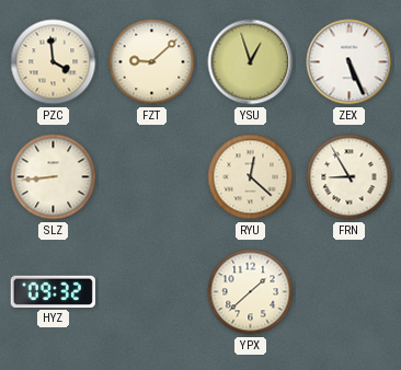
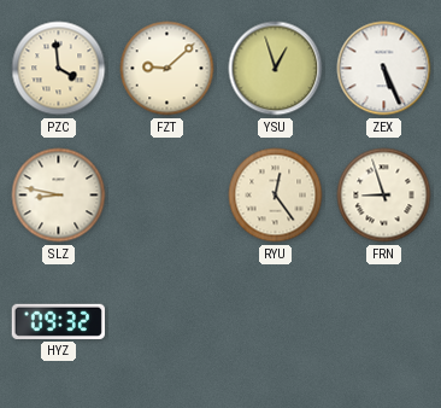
SLZ: 8:44 -> 8:47 (59, 196)
RYU: 12:22 -> 12:24 (276, 196)
FRN: 8:55 -> 8:57 (384, 196)
YPX: 1:38 -> none (251, 292)
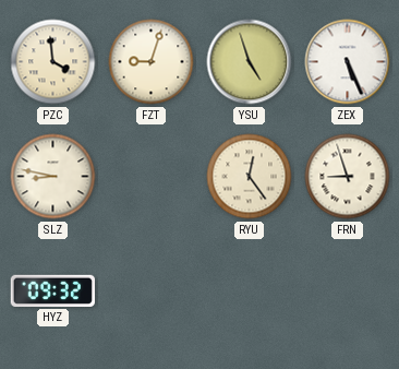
FZT: 9:08 -> 9:03 (152, 62)
YSU: 12:57 -> 4:57 (250, 62)
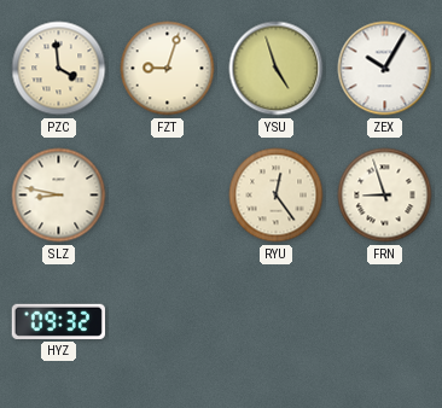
ZEX: 5:26 -> 10:05 (385, 69)
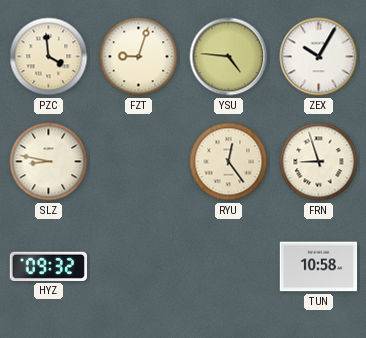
YSU: 4:57 -> 4:46 (229, 57)
TUN: none -> 10:58 (319, 267)
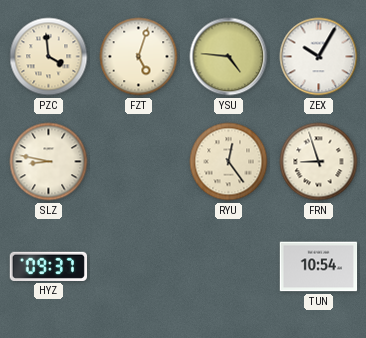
FZT: 9:03 -> 5:03 (139, 57)
HYZ: 09:32 -> 09:37 (48, 266)
TUN: 10:58 -> 10:54 (319, 267)
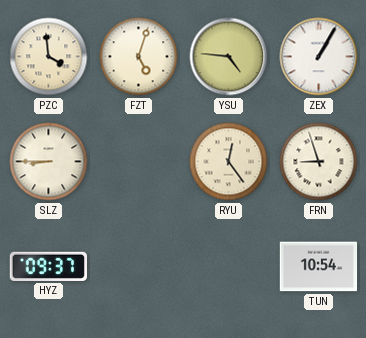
ZEX: 10:05 -> 1:05 (319, 57)
SLZ: 8:47 -> 8:45 (49, 162)
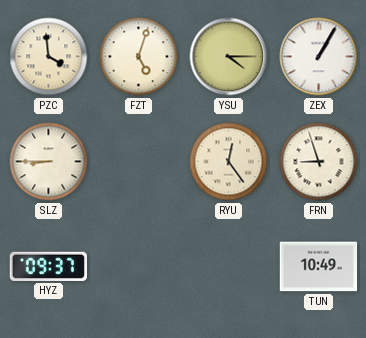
YSU: 4:46 -> 4:15 (229, 57)
TUN: 10:54 -> 10:49 (319, 267)
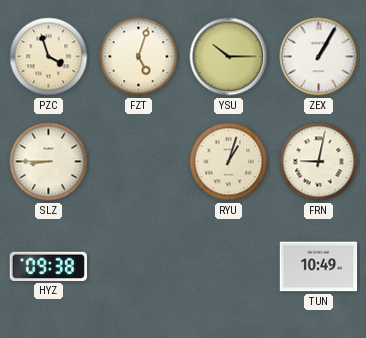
PZC: 3:59 -> 3:57 (49, 57)
YSU: 4:15 -> 10:15 (229, 57)
RYU: 12:24 -> 1:03 (229, 162)
FRN: 8:57 -> 9:02 (319, 162)
HYZ: 09:37 -> 09:38 (48, 266)
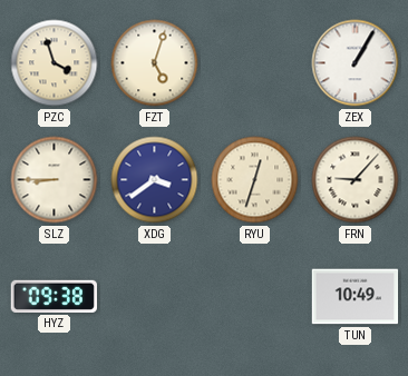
YSU: 10:15 -> none (229, 57)
XDG: none -> 3:39 (155, 180)
RYU: 1:03 -> 12:33 (255, 180)
FRN: 9:02 -> 9:07 (356, 180)
